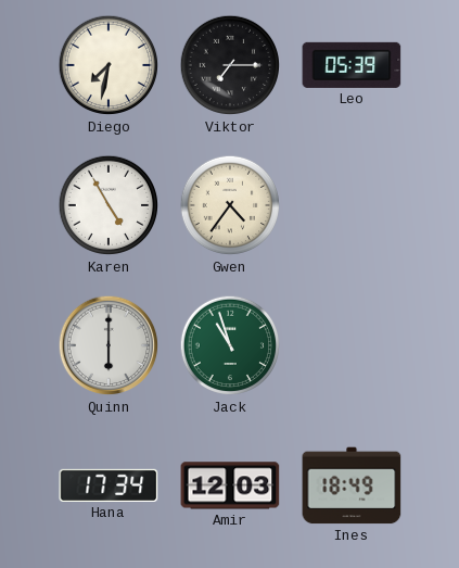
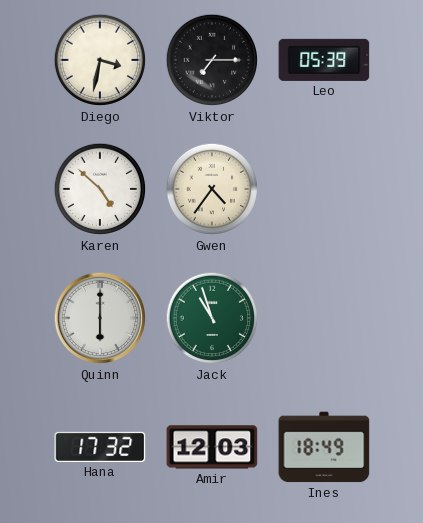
Diego: 7:32 -> 3:32 (100, 60)
Karen: 4:55 -> 4:52 (100, 189)
Hana: 17:34 -> 17:32 (100, 447)
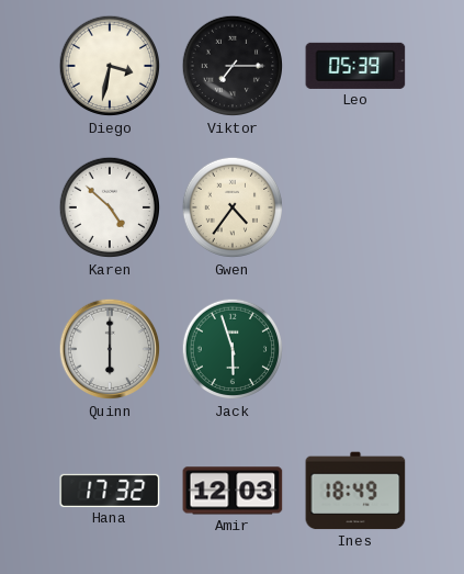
Jack: 10:57 -> 5:57 (233, 349)
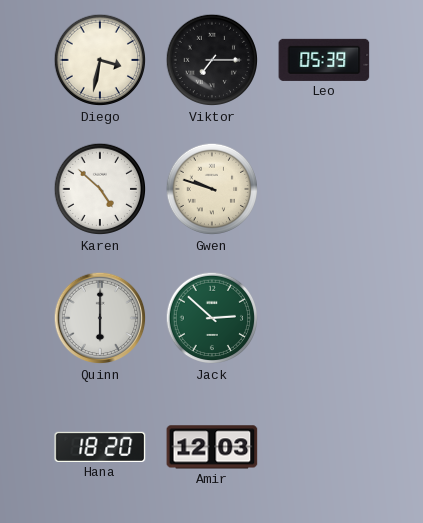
Gwen: 4:36 -> 9:48 (212, 189)
Jack: 5:57 -> 2:52 (212, 318)
Hana: 17:32 -> 18:20 (100, 447)
Ines: 18:49 -> none (355, 491)
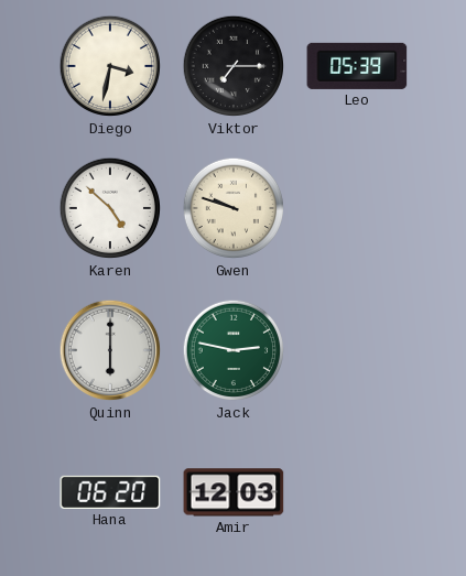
Jack: 2:52 -> 2:47 (234, 350)
Hana: 18:20 -> 06:20 (110, 492)
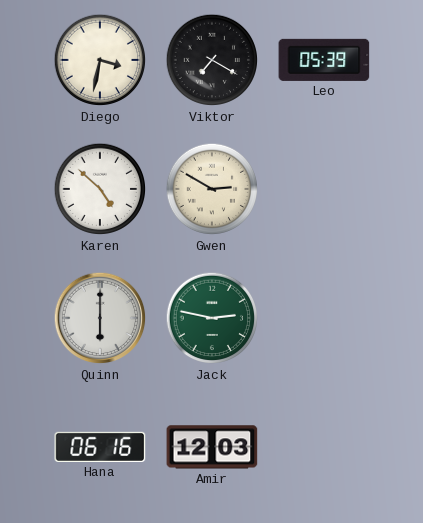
Viktor: 7:15 -> 7:20 (212, 60)
Gwen: 9:48 -> 2:50 (212, 189)
Hana: 06:20 -> 06:16 (100, 447)
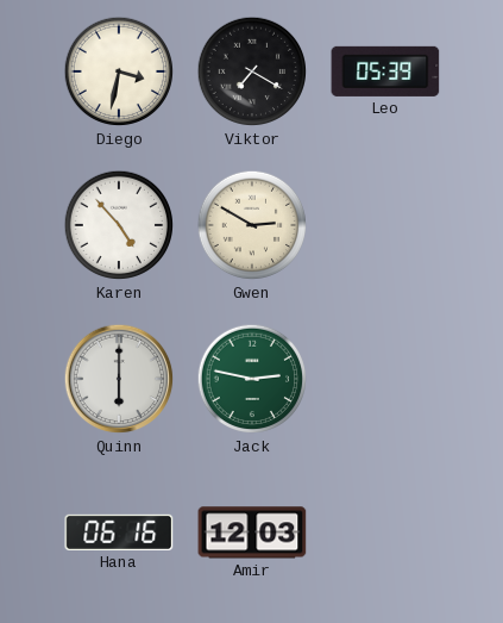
Karen: 4:52 -> 4:53 (119, 225)
